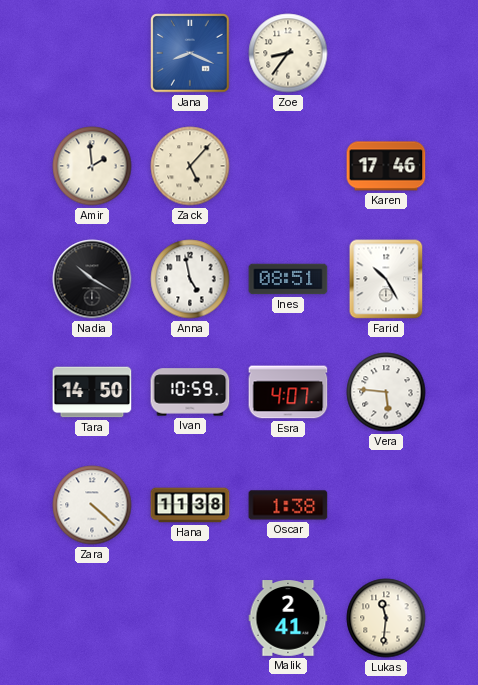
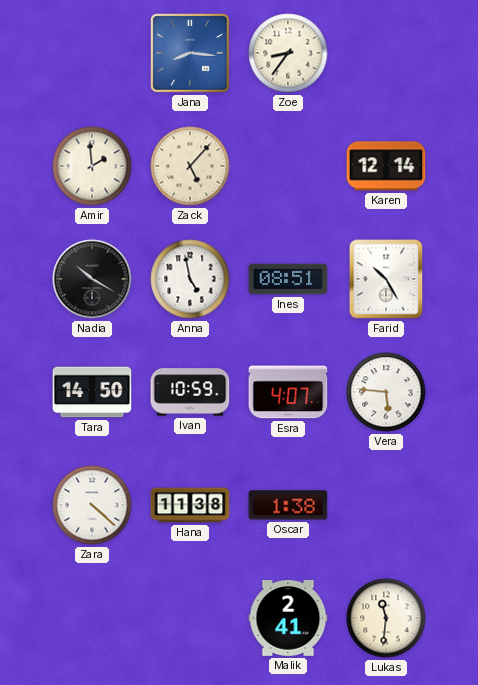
Jana: 8:19 -> 8:16 (190, 53)
Karen: 17:46 -> 12:14 (386, 166)
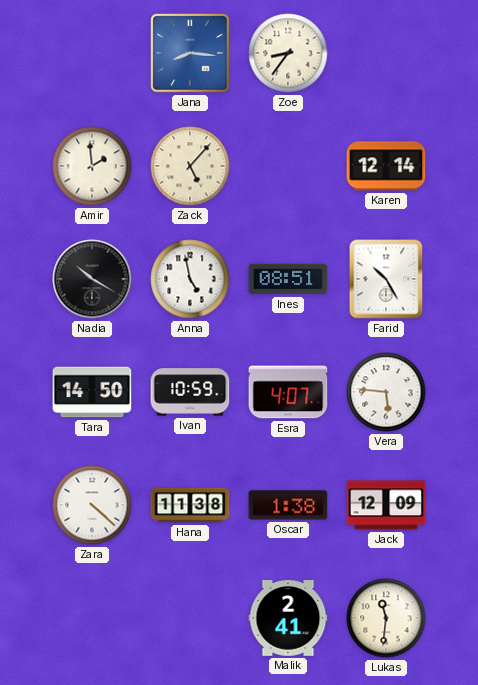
Jack: none -> 12:09 (386, 505)
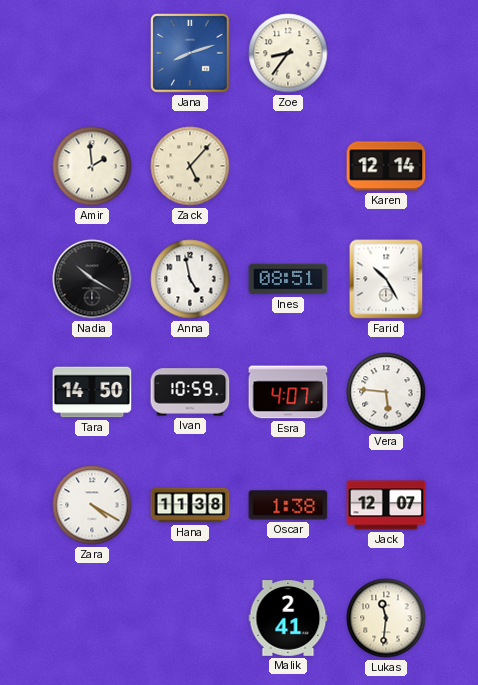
Jana: 8:16 -> 8:12 (190, 53)
Zara: 4:22 -> 4:20 (92, 505)
Jack: 12:09 -> 12:07 (386, 505)
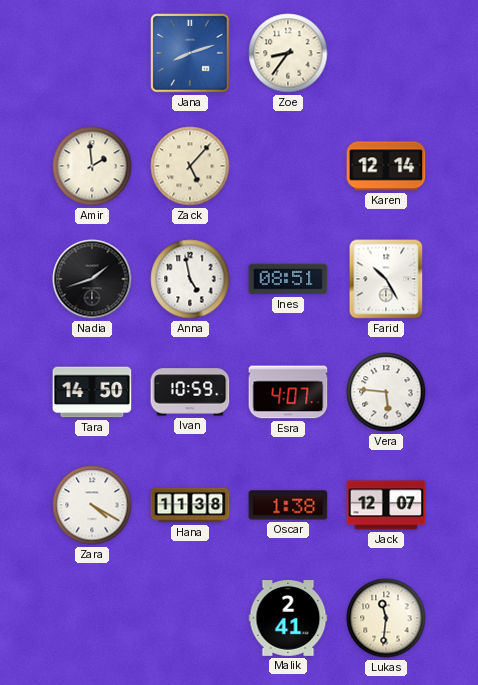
Nadia: 10:20 -> 1:42 (92, 279)
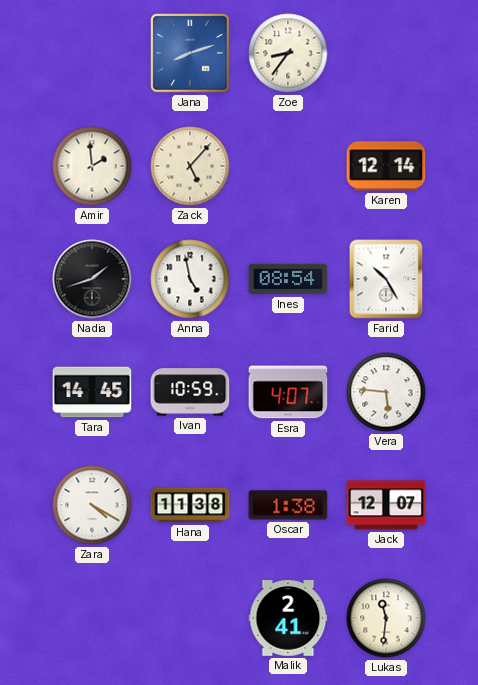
Ines: 08:51 -> 08:54 (288, 279)
Tara: 14:50 -> 14:45 (92, 392)
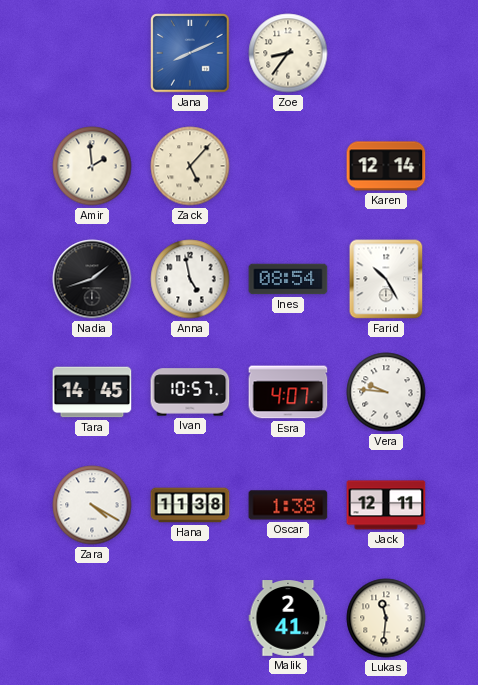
Jana: 8:12 -> 8:11 (190, 53)
Ivan: 10:59 -> 10:57 (190, 392)
Vera: 5:46 -> 9:46 (386, 392)
Jack: 12:07 -> 12:11 (386, 505)
